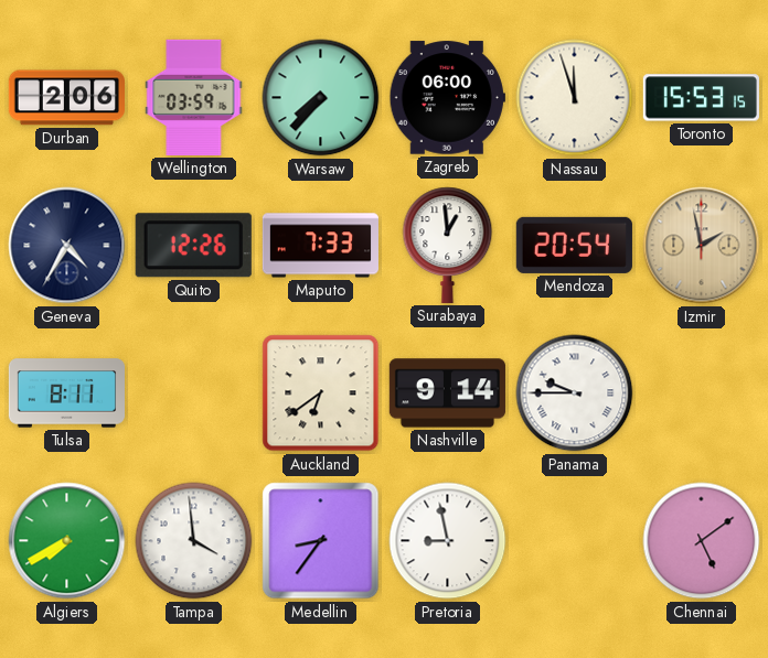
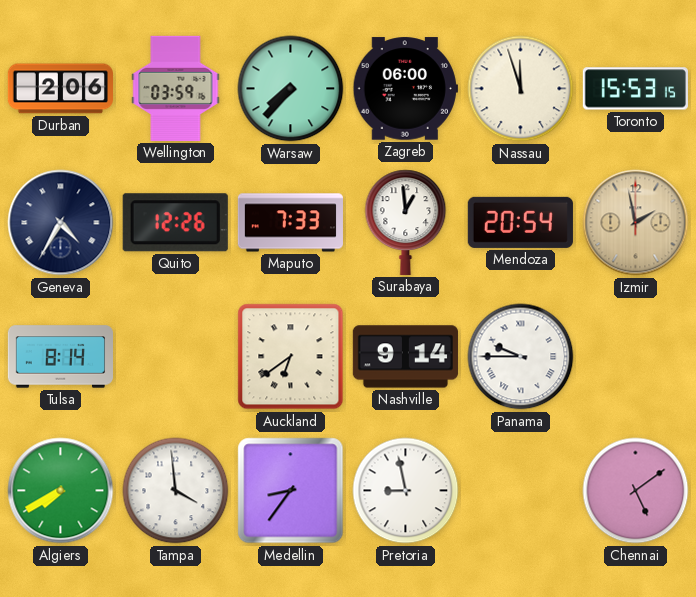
Tulsa: 8:11 -> 8:14 (60, 357)
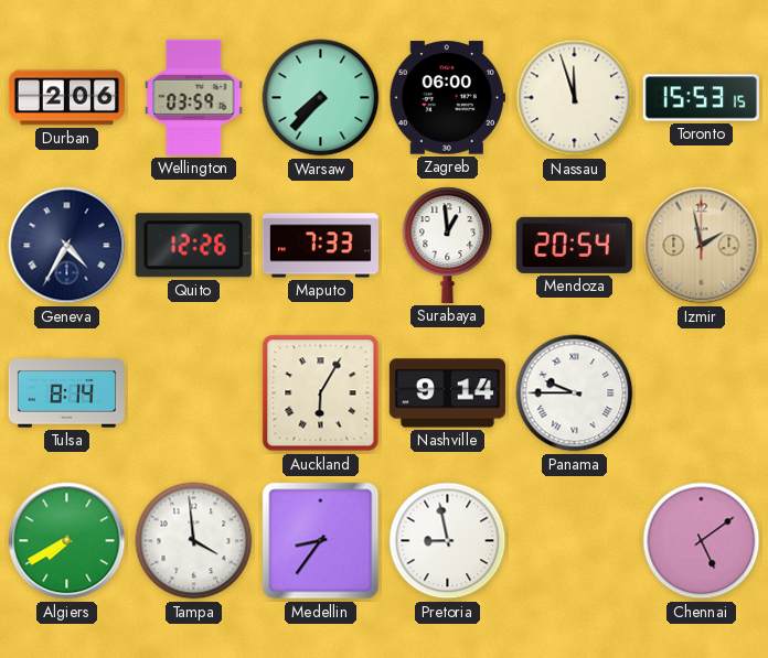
Auckland: 6:39 -> 6:05 (321, 393)
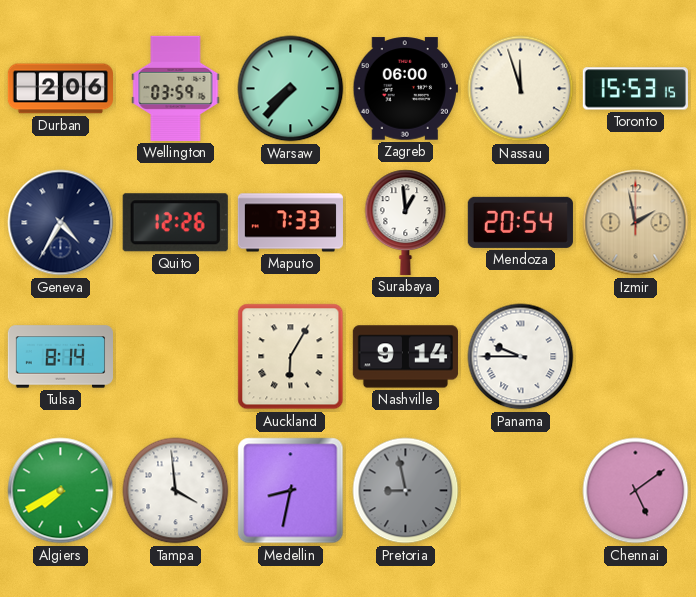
Medellin: 8:36 -> 8:32 (291, 491)
Pretoria dial: white -> grey (406, 491)
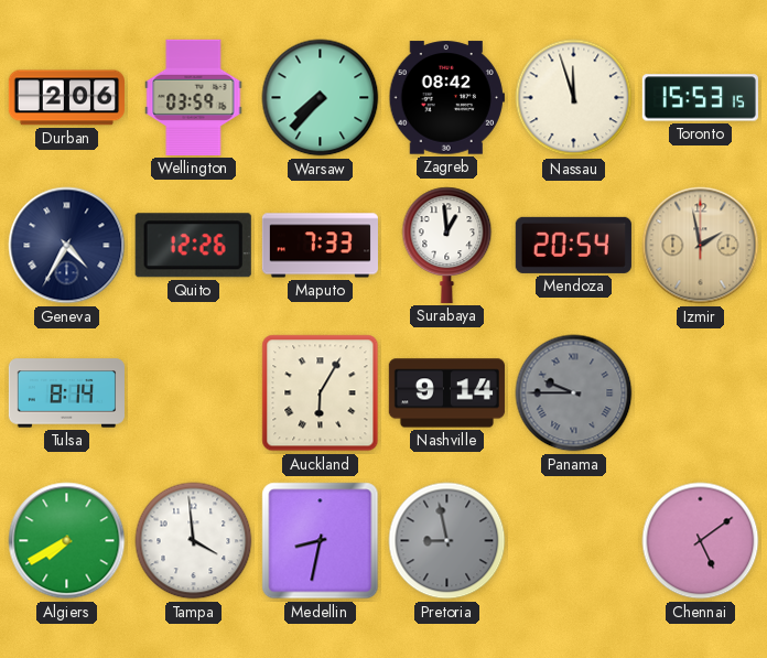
Zagreb: 06:00 -> 08:42 (446, 98)
Panama dial: white -> grey (574, 393)
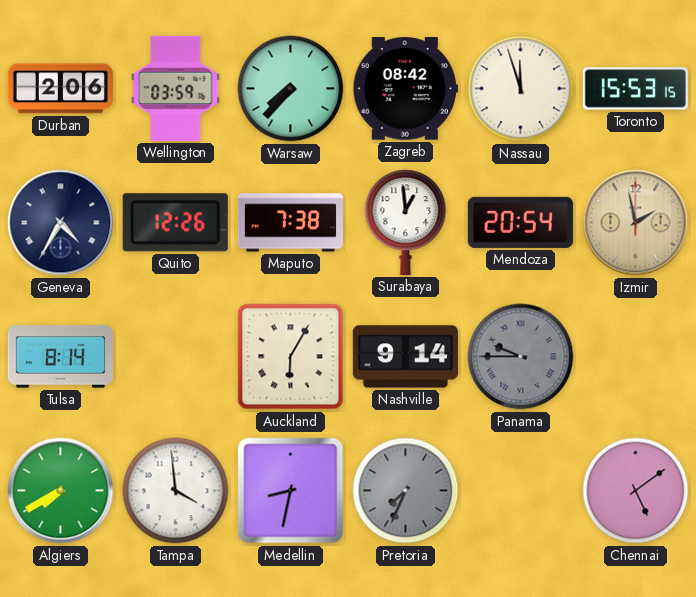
Maputo: 7:33 -> 7:38 (290, 223)
Pretoria: 8:58 -> 7:34 (406, 491)
